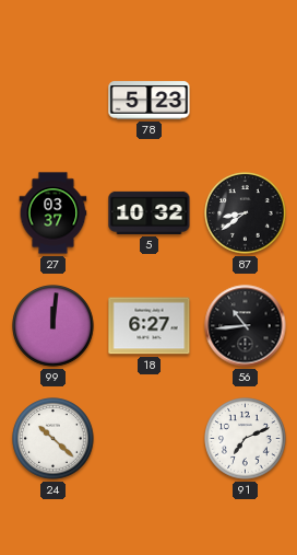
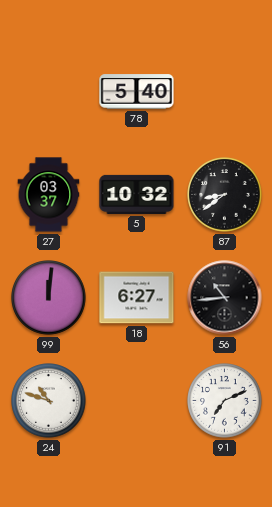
78: 5:23 -> 5:40 (137, 92)
24: 10:22 -> 10:48 (49, 401)
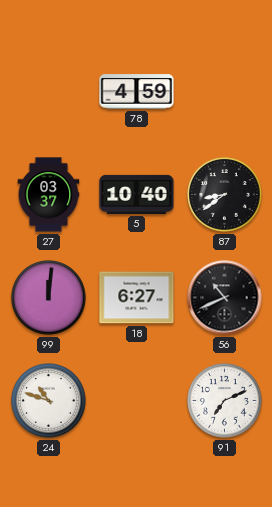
78: 5:40 -> 4:59 (137, 92)
5: 10:32 -> 10:40 (137, 194)
56: 10:44 -> 10:41 (225, 298)
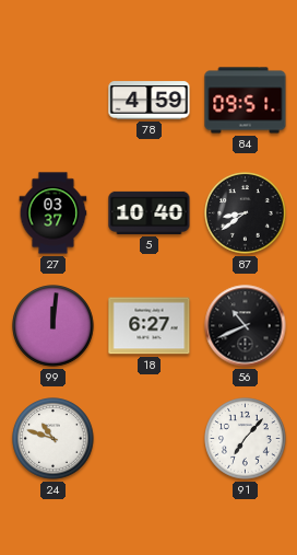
84: none -> 09:51 (246, 101)
91: 7:11 -> 7:07 (246, 439)
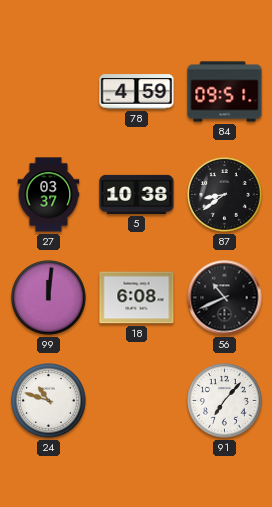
5: 10:40 -> 10:38 (137, 194)
18: 6:27 -> 6:08 (137, 298)
